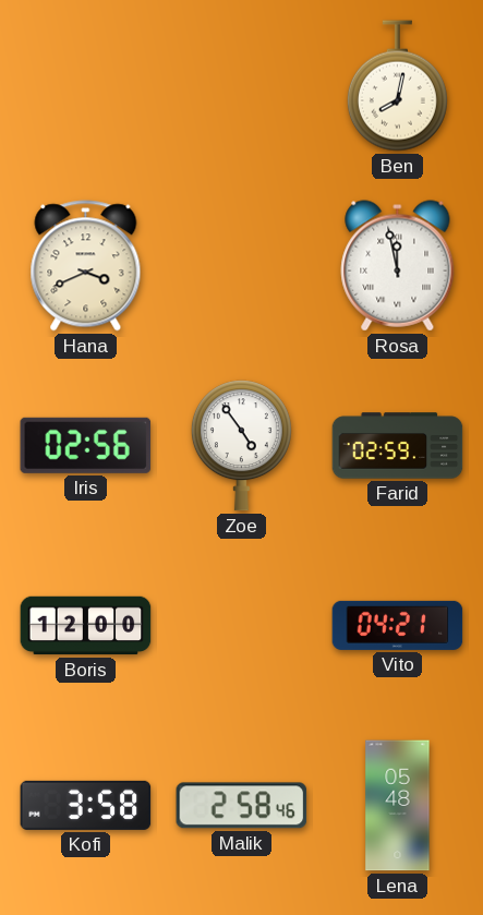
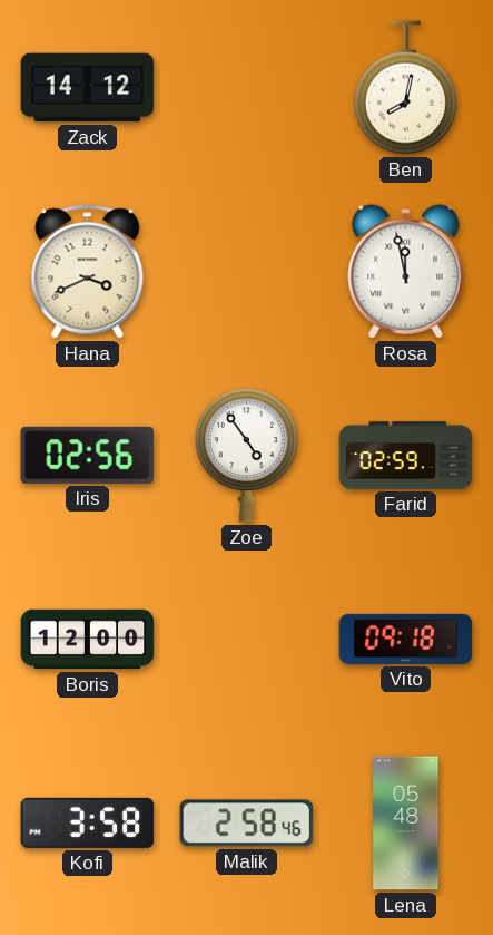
Zack: none -> 14:12 (88, 88)
Vito: 04:21 -> 09:18 (406, 639)
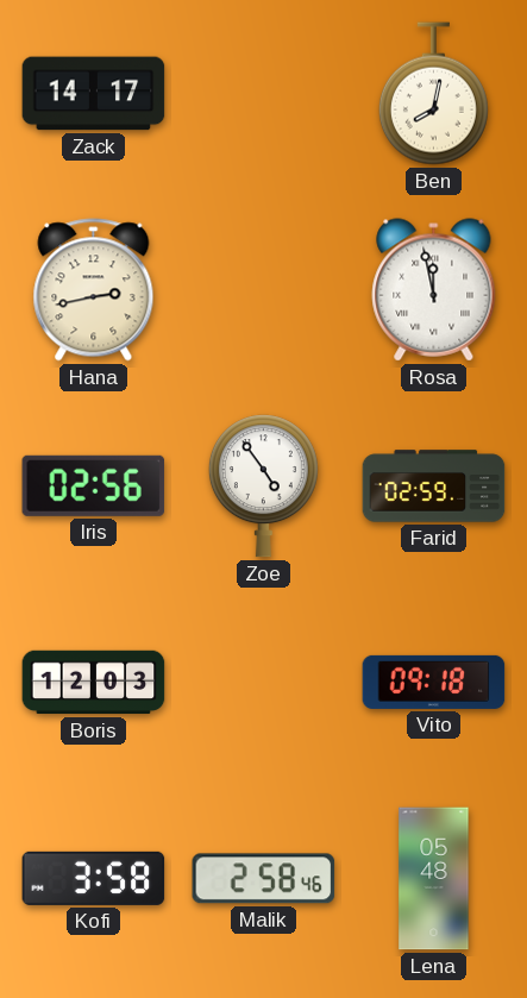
Zack: 14:12 -> 14:17 (94, 94)
Hana: 3:41 -> 2:43 (94, 290)
Boris: 12:00 -> 12:03 (94, 683)
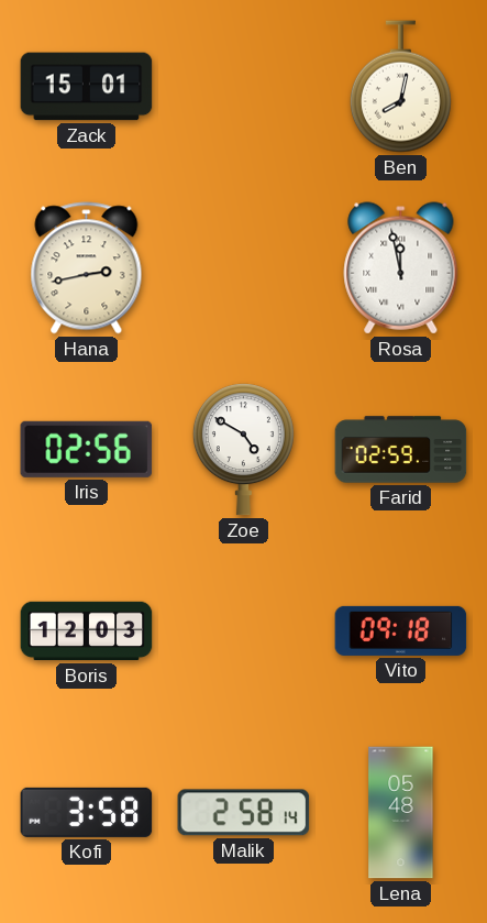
Zack: 14:17 -> 15:01 (87, 87)
Zoe: 4:54 -> 4:50 (243, 450)
Malik: 2:58:46 -> 2:58:14 (244, 813)
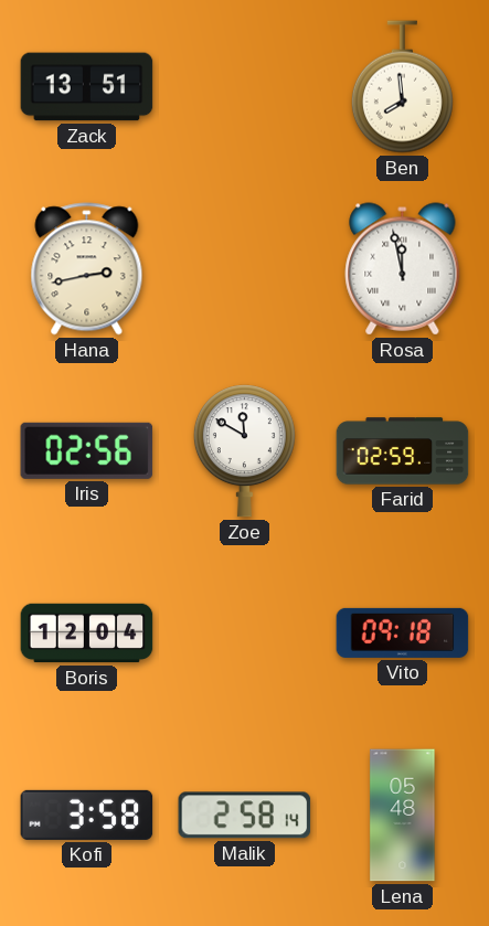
Zack: 15:01 -> 13:51 (87, 87)
Ben: 8:02 -> 7:59 (402, 87)
Zoe: 4:50 -> 11:50 (244, 451)
Boris: 12:03 -> 12:04 (87, 634)
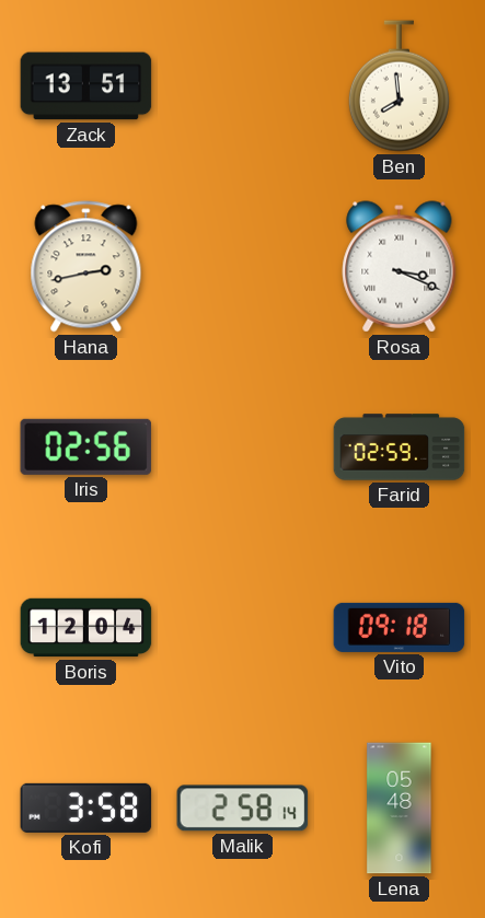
Rosa: 11:58 -> 3:19 (400, 267)
Zoe: 11:50 -> none (244, 451)
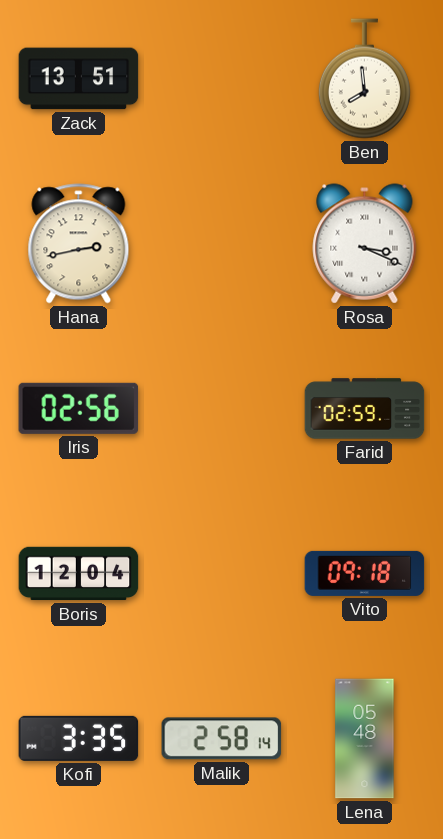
Kofi: 3:58 -> 3:35 (79, 738)
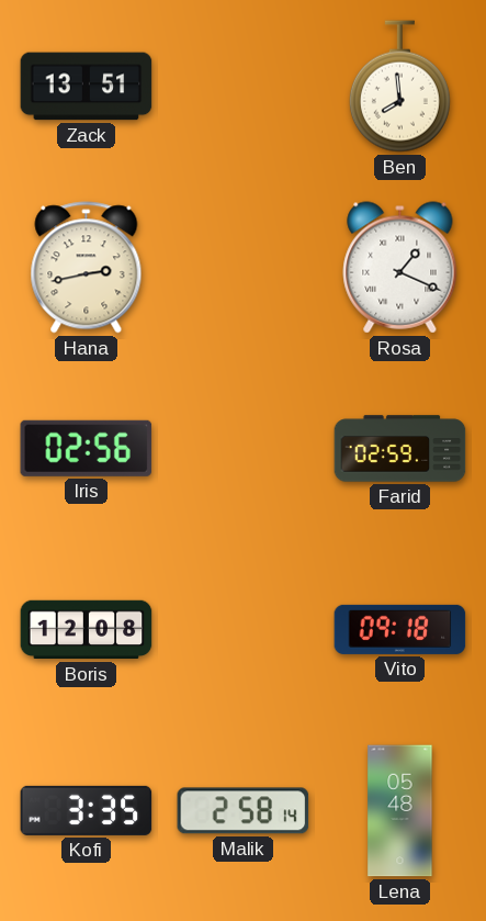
Rosa: 3:19 -> 1:19 (400, 268)
Boris: 12:04 -> 12:08 (87, 630)
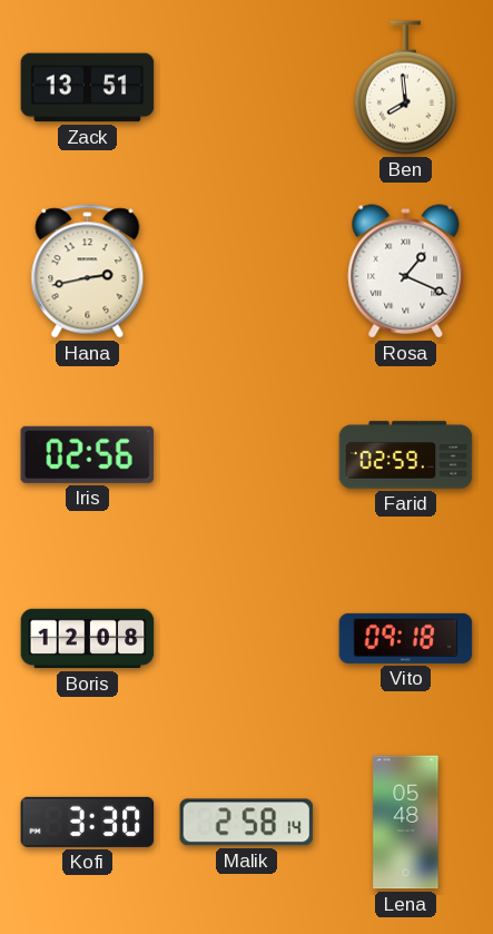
Kofi: 3:35 -> 3:30 (88, 822)
